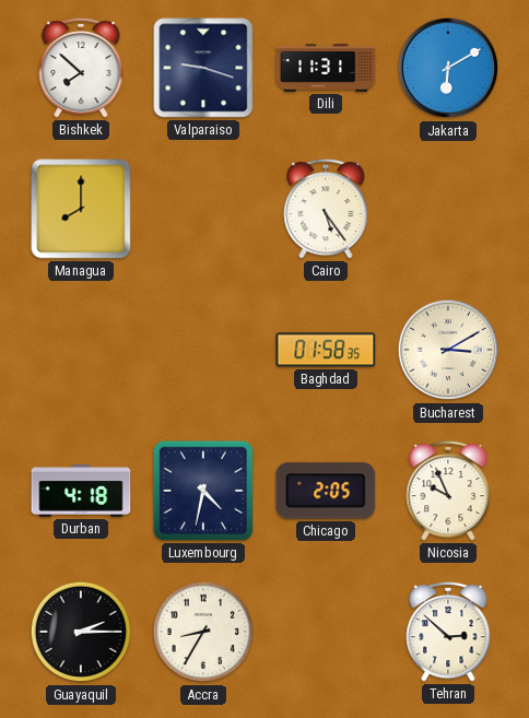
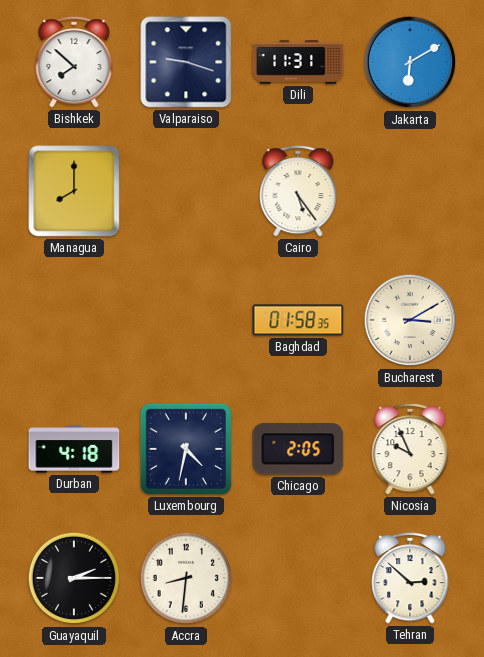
Accra: 8:35 -> 8:31 (186, 578)
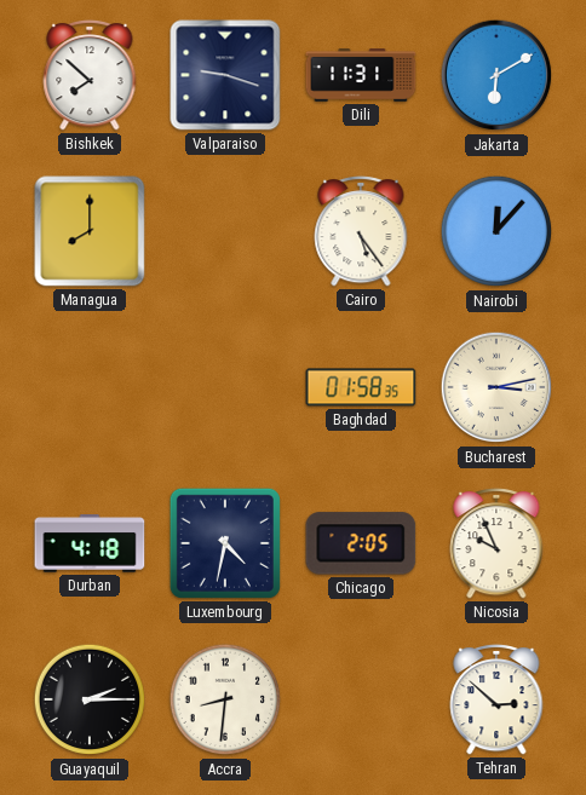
Nairobi: none -> 12:07 (496, 231)
Bucharest: 3:10 -> 3:13 (496, 387)
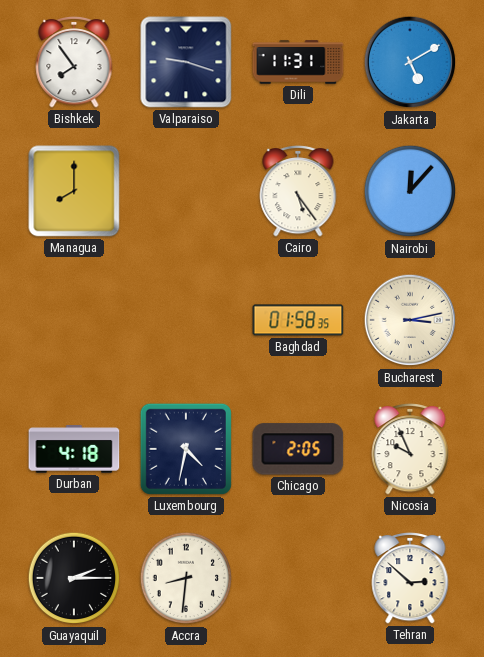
Bishkek: 7:52 -> 7:54 (74, 62)
Jakarta: 6:10 -> 5:10 (410, 62)
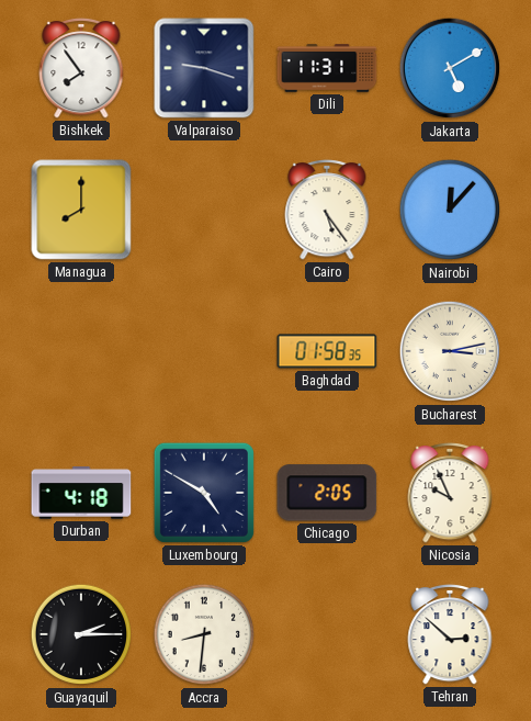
Luxembourg: 4:32 -> 4:50 (204, 493)
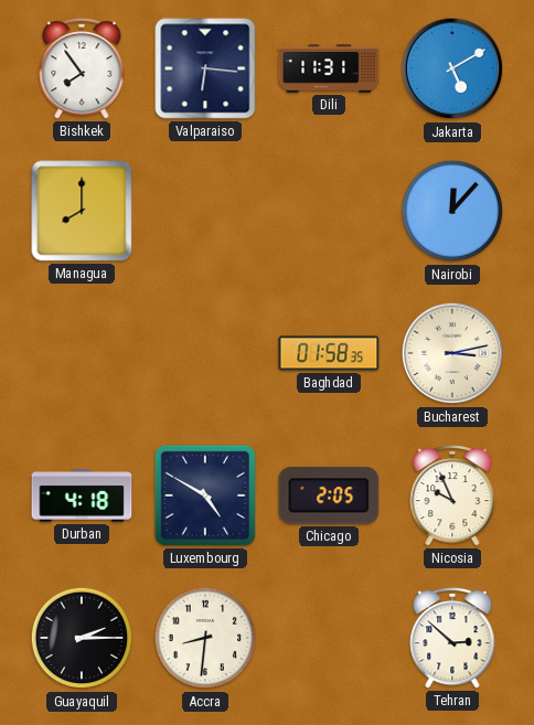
Valparaiso: 9:18 -> 6:16 (205, 68)
Cairo: 5:24 -> none (327, 210)
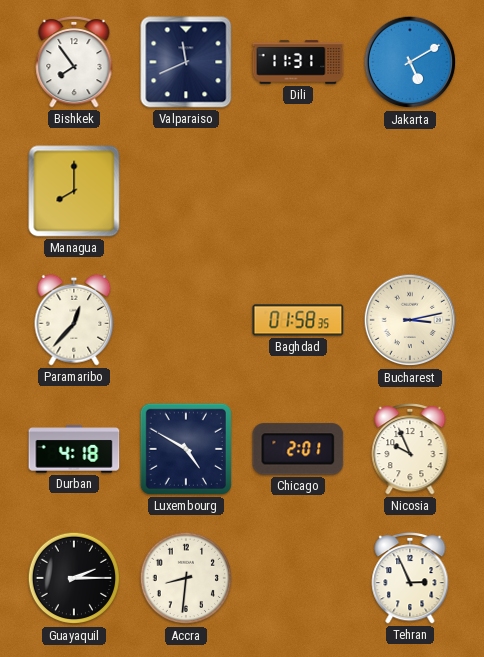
Valparaiso: 6:16 -> 11:41 (186, 62)
Nairobi: 12:07 -> none (452, 211)
Paramaribo: none -> 12:37 (74, 320)
Chicago: 2:05 -> 2:01 (298, 449)
Tehran: 2:52 -> 2:56 (410, 578)
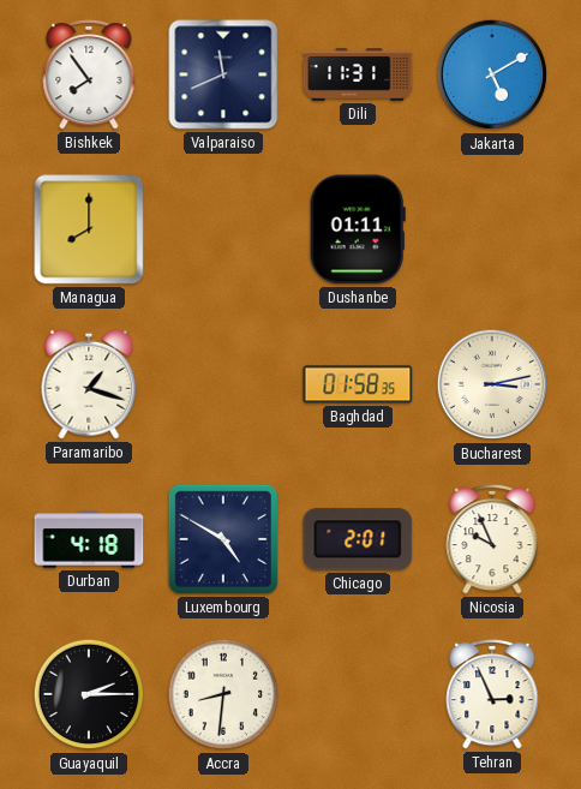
Dushanbe: none -> 01:11 (358, 229)
Paramaribo: 12:37 -> 1:18 (89, 384)
